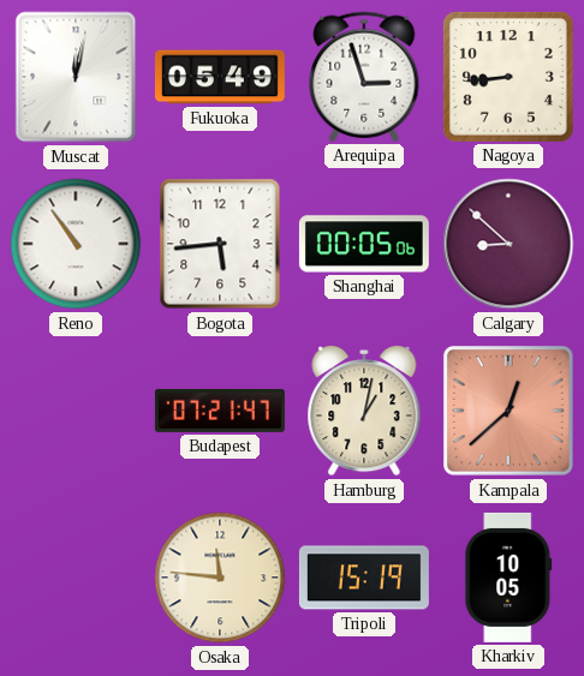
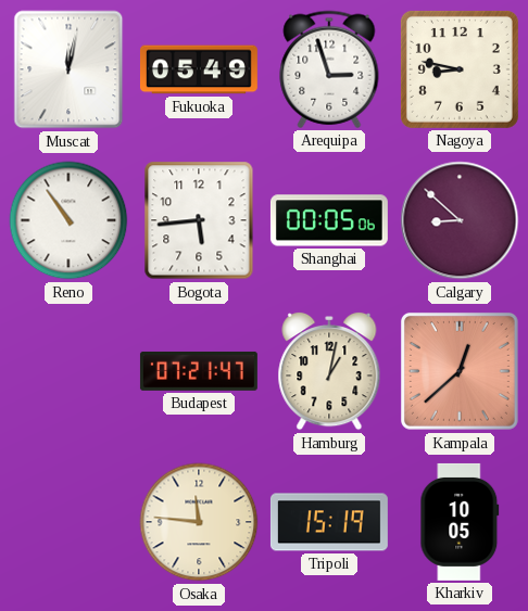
Nagoya: 8:44 -> 8:47 (460, 69)
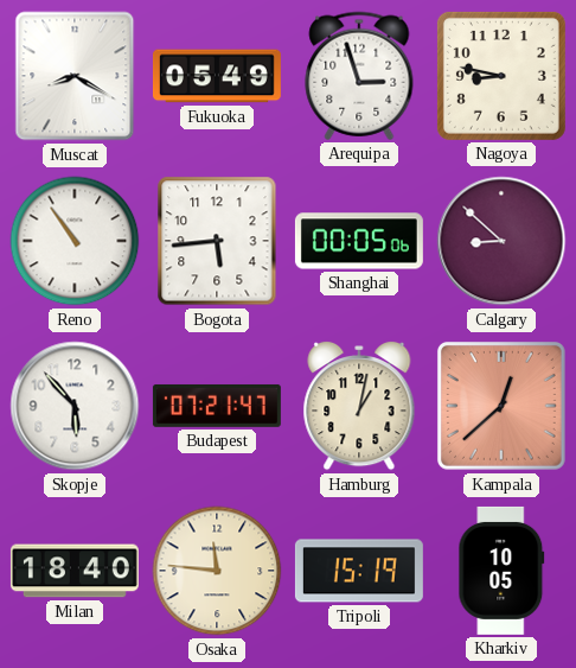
Muscat: 12:02 -> 8:20 (75, 76)
Skopje: none -> 5:53 (75, 406)
Milan: none -> 18:40 (75, 571)
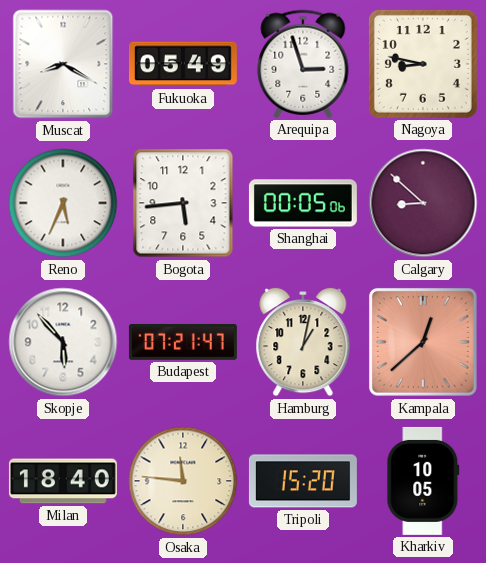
Reno: 10:54 -> 5:34 (63, 203)
Tripoli: 15:19 -> 15:20 (303, 481)
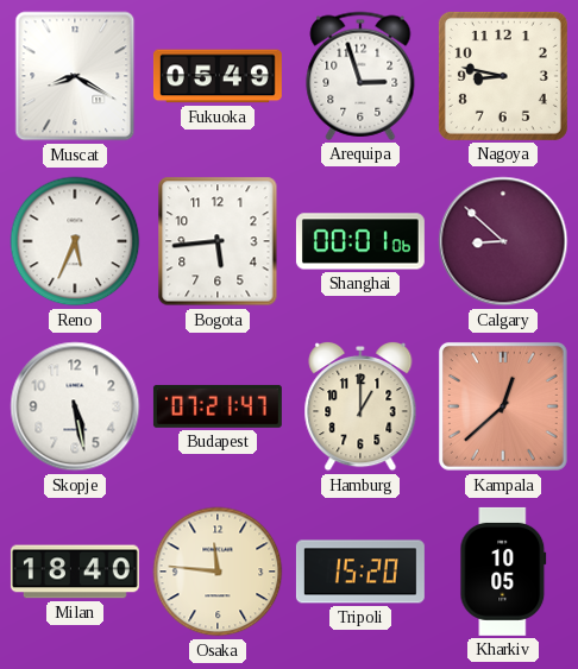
Shanghai: 00:05 -> 00:01 (360, 241)
Skopje: 5:53 -> 5:28 (75, 406)
Hamburg: 1:02 -> 1:00 (360, 406)
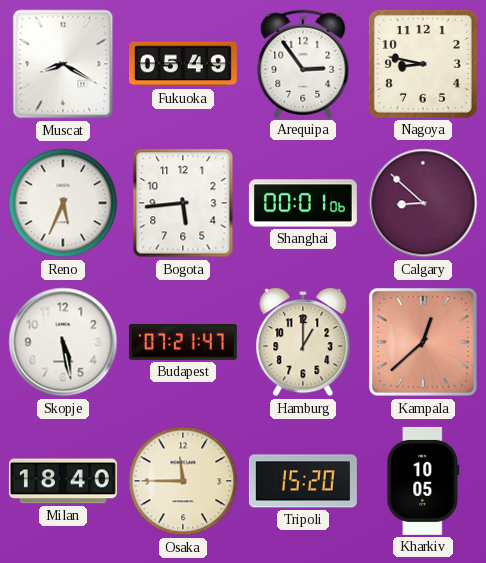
Arequipa: 2:57 -> 2:54 (303, 64)
Osaka: 11:46 -> 11:45 (183, 481)
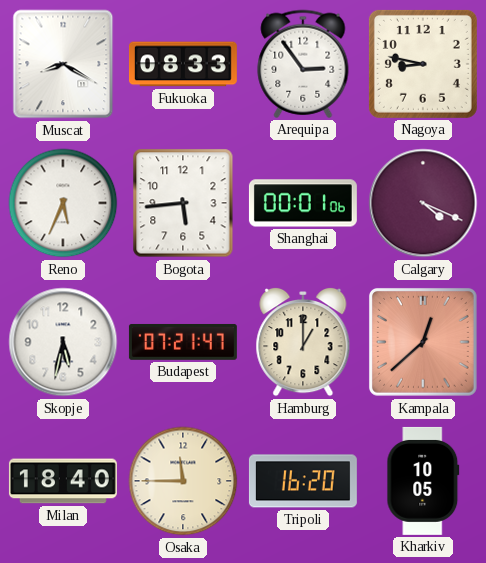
Fukuoka: 05:49 -> 08:33 (183, 64)
Calgary: 8:52 -> 4:19 (423, 203)
Skopje: 5:28 -> 5:32 (63, 342)
Tripoli: 15:20 -> 16:20 (303, 481)
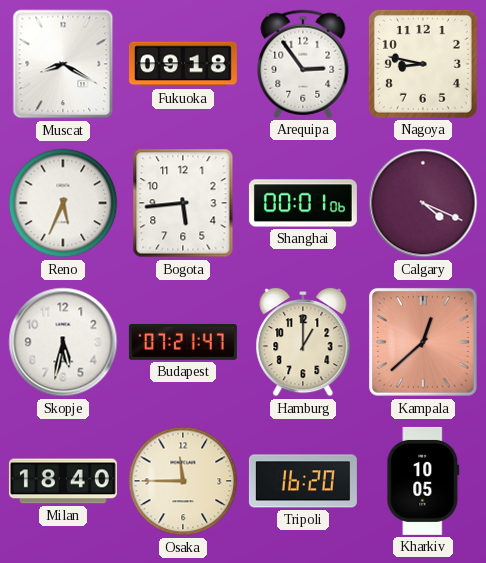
Fukuoka: 08:33 -> 09:18 (183, 64)
